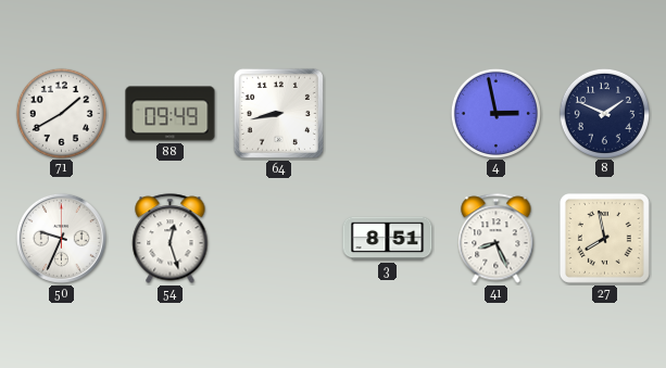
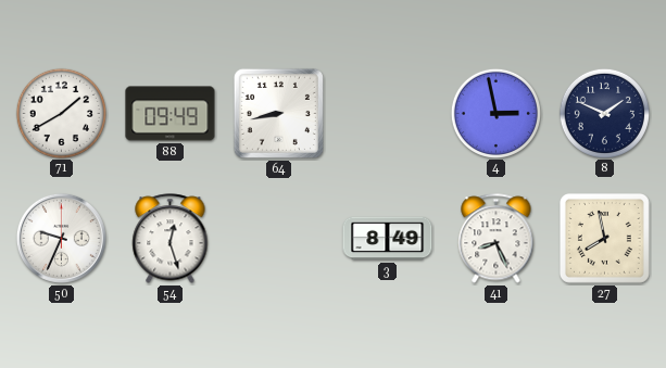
3: 8:51 -> 8:49 (388, 239)
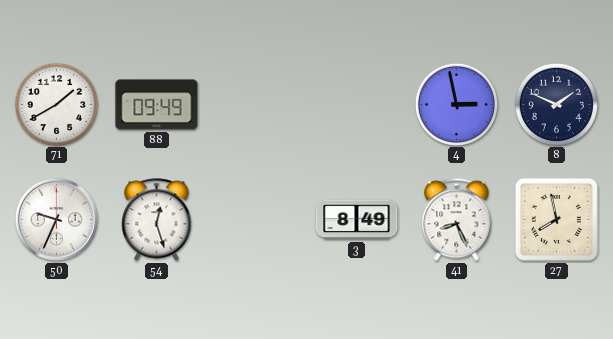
64: 8:43 -> none (278, 113)
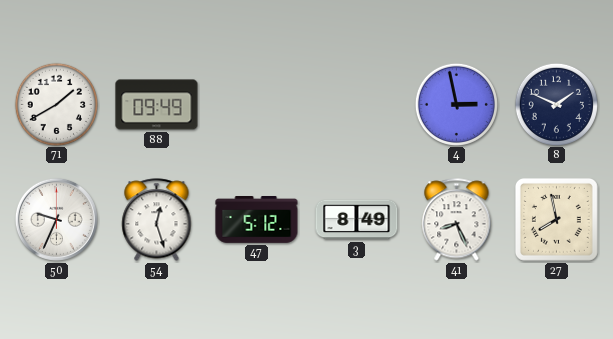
47: none -> 5:12 (257, 220)
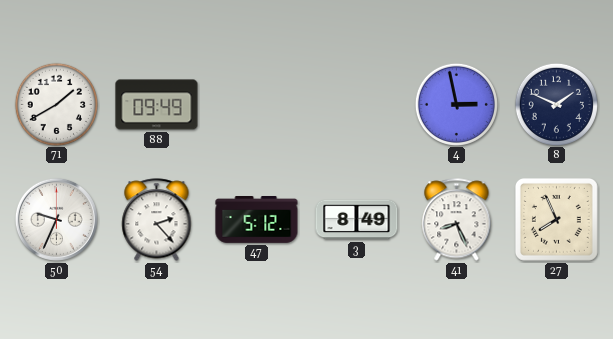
54: 12:27 -> 2:23 (157, 220)
27: 7:58 -> 7:56 (556, 219)
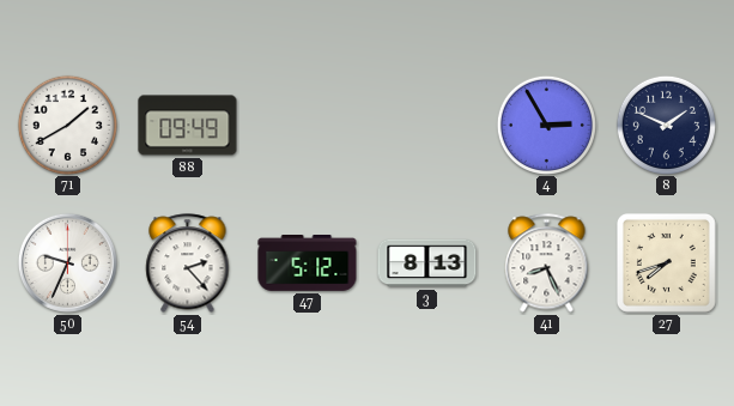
4: 2:58 -> 2:55 (546, 125)
3: 8:49 -> 8:13 (427, 263)
27: 7:56 -> 7:42 (666, 262)
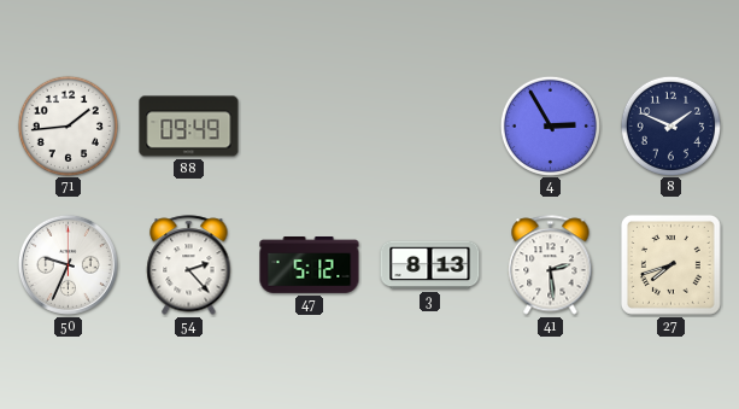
71: 1:40 -> 1:44 (68, 125)
41: 8:26 -> 2:29 (551, 265)
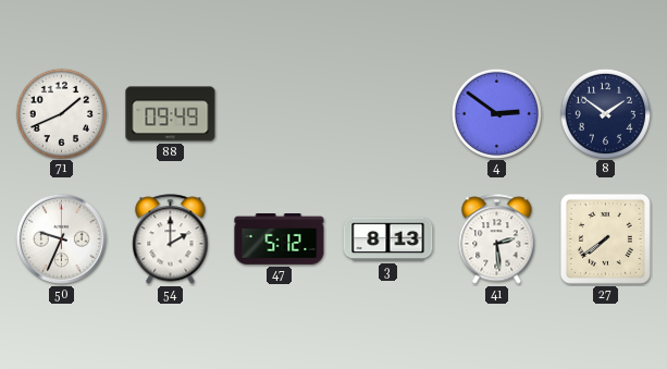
71: 1:44 -> 1:41 (61, 113)
4: 2:55 -> 2:51 (496, 113)
8: 1:49 -> 1:51 (605, 113)
54: 2:23 -> 2:00 (171, 239)
27: 7:42 -> 7:39 (605, 238)
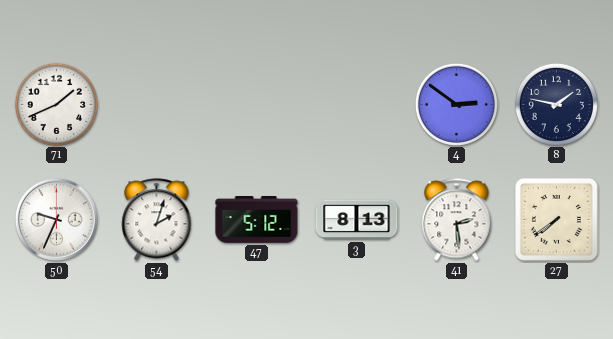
88: 09:49 -> none (171, 114)
8: 1:51 -> 1:47 (556, 104)
54: 2:00 -> 2:03 (157, 220)
